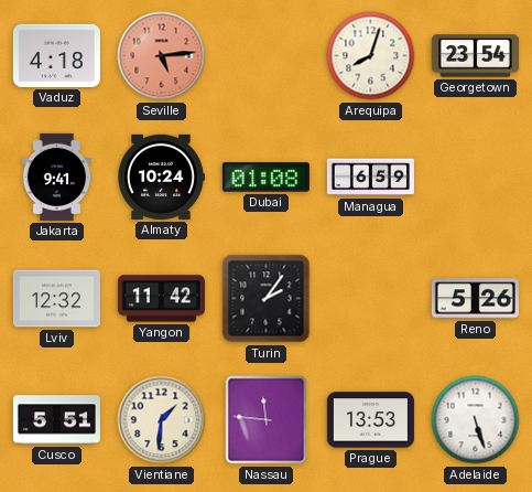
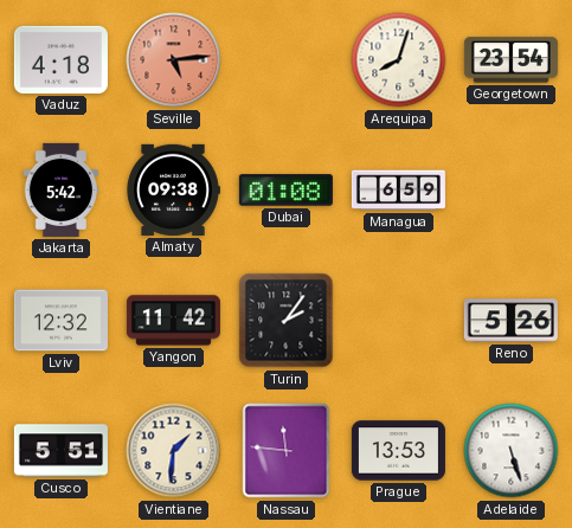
Jakarta: 9:41 -> 5:42 (62, 189)
Almaty: 10:24 -> 09:38 (173, 189)
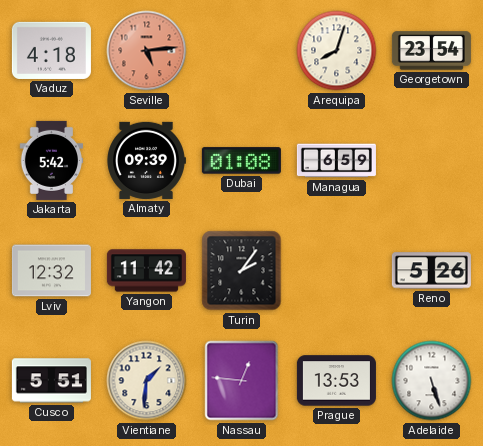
Almaty: 09:38 -> 09:39 (146, 160)
Nassau: 11:46 -> 12:46 (242, 381)
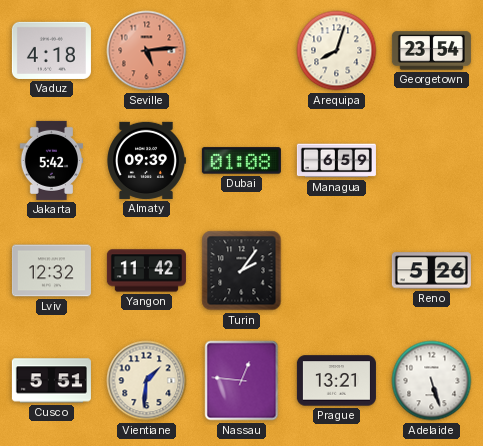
Prague: 13:53 -> 13:21 (336, 381)
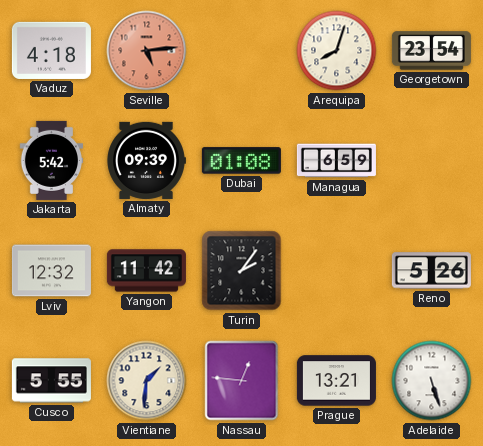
Cusco: 5:51 -> 5:55 (51, 381)
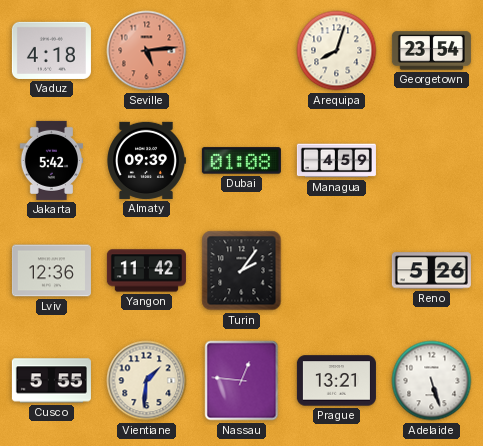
Managua: 6:59 -> 4:59 (336, 161)
Lviv: 12:32 -> 12:36 (51, 271)
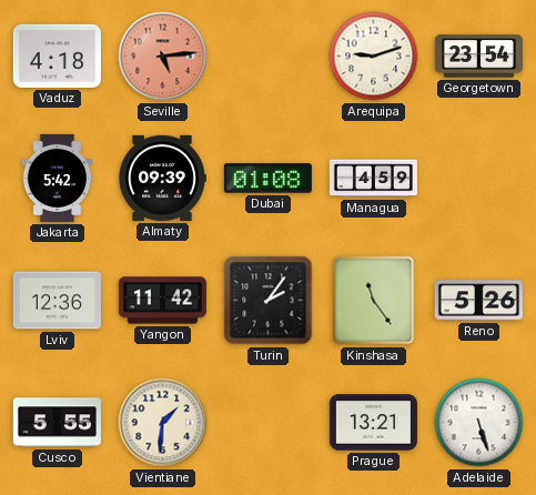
Arequipa: 8:03 -> 9:12 (374, 57)
Kinshasa: none -> 11:24 (374, 301)
Nassau: 12:46 -> none (242, 381)
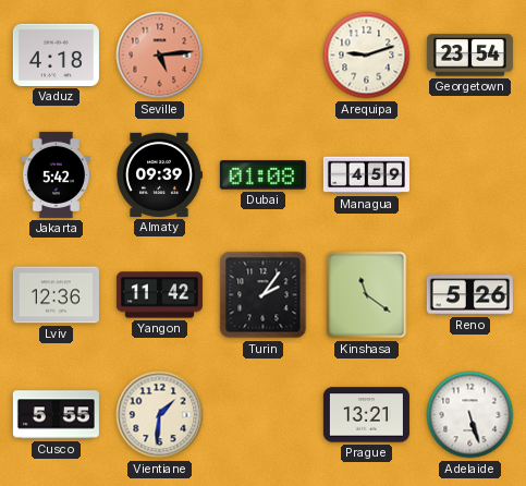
Kinshasa: 11:24 -> 11:21 (367, 295)
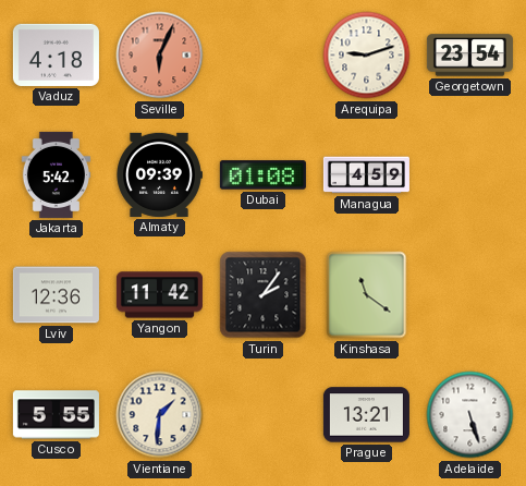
Seville: 5:14 -> 6:04 (160, 56)
Reno: 5:26 -> none (469, 295)
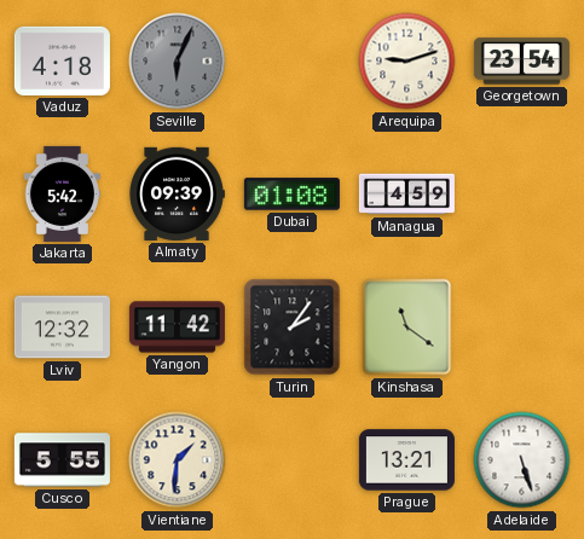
Seville dial: salmon -> grey (178, 62)
Lviv: 12:36 -> 12:32 (62, 328)
